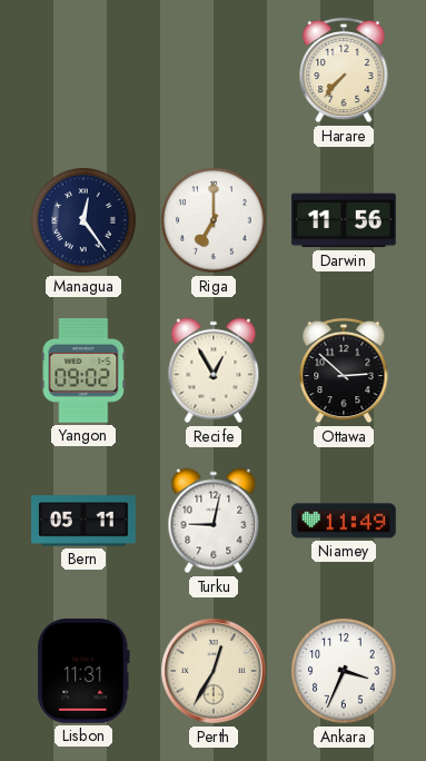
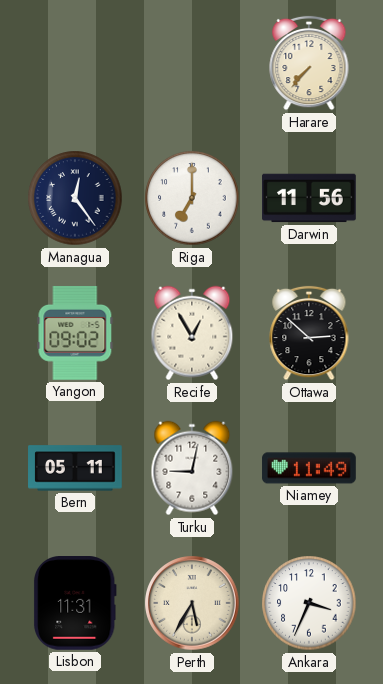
Perth: 12:35 -> 5:35 (192, 603)
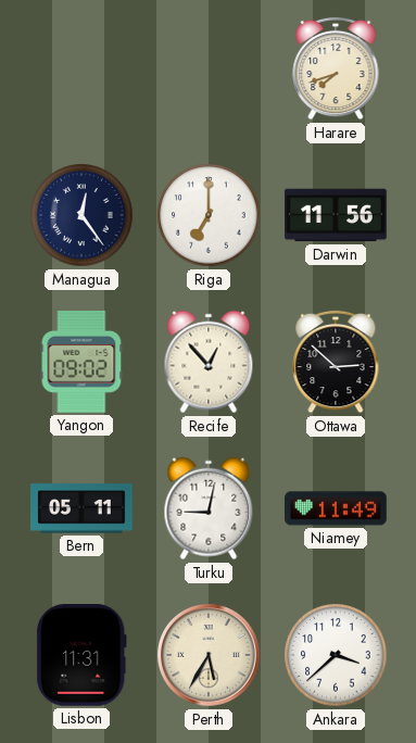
Harare: 7:37 -> 7:42 (336, 68)
Recife: 12:55 -> 12:53 (209, 362)
Ankara: 3:34 -> 3:38 (336, 655)
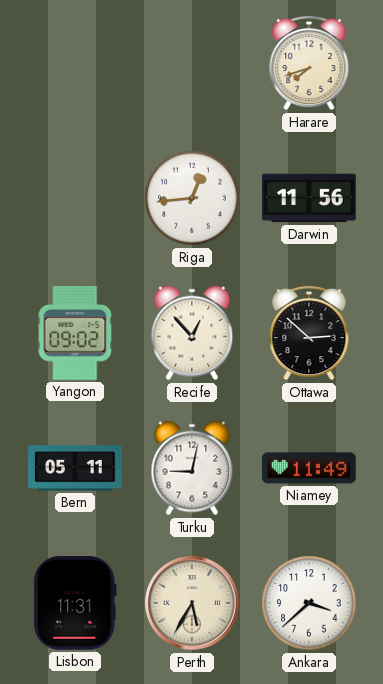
Managua: 12:24 -> none (81, 215)
Riga: 7:00 -> 12:44 (192, 198)
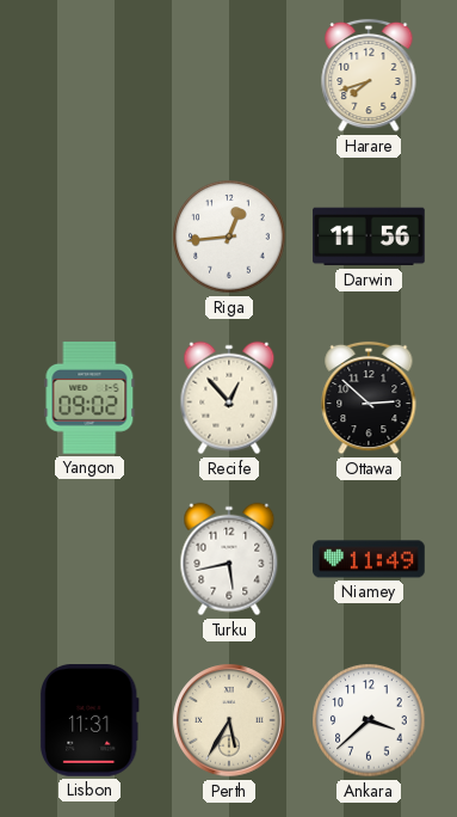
Bern: 05:11 -> none (75, 468)
Turku: 9:02 -> 5:43 (229, 559)
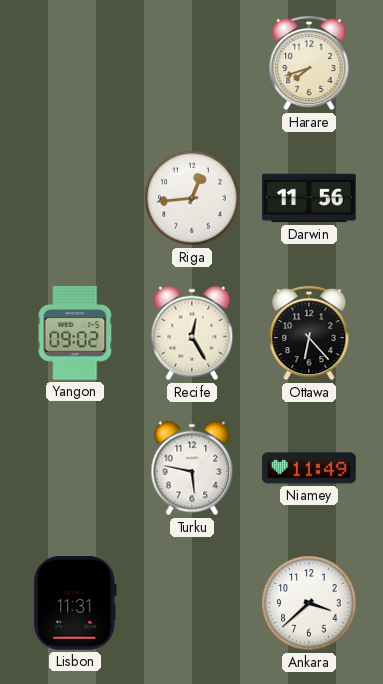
Recife: 12:53 -> 12:25 (192, 333)
Ottawa: 2:52 -> 6:23 (309, 333)
Turku: 5:43 -> 5:47 (192, 468)
Perth: 5:35 -> none (229, 720)
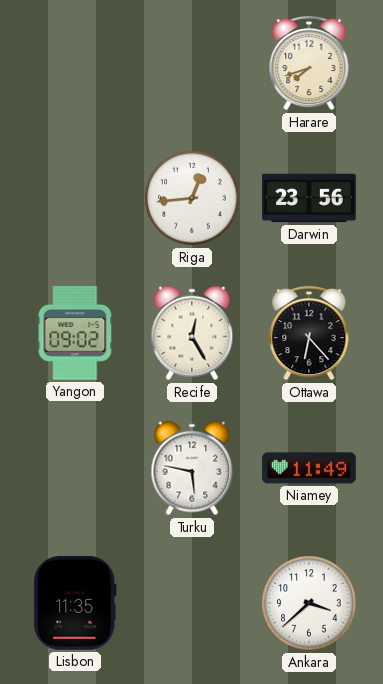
Darwin: 11:56 -> 23:56 (309, 198)
Lisbon: 11:31 -> 11:35 (75, 604)
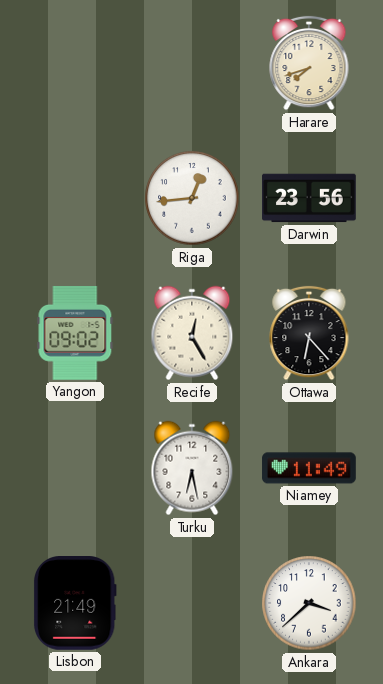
Turku: 5:47 -> 6:28 (192, 468)
Lisbon: 11:35 -> 21:49 (75, 604)
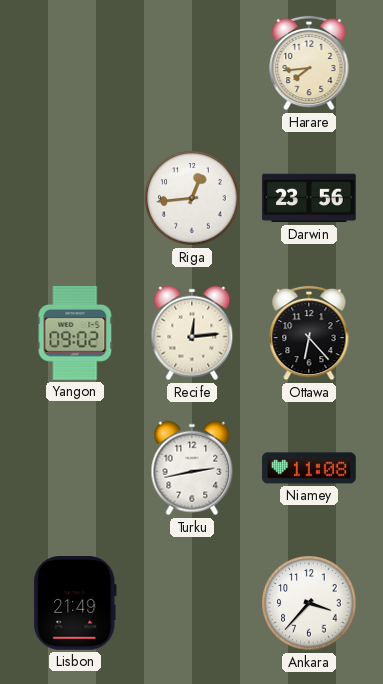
Harare: 7:42 -> 7:44 (309, 63)
Recife: 12:25 -> 12:14 (192, 333)
Turku: 6:28 -> 2:43 (192, 468)
Niamey: 11:49 -> 11:08 (309, 468)
Ankara: 3:38 -> 3:37 (309, 603)
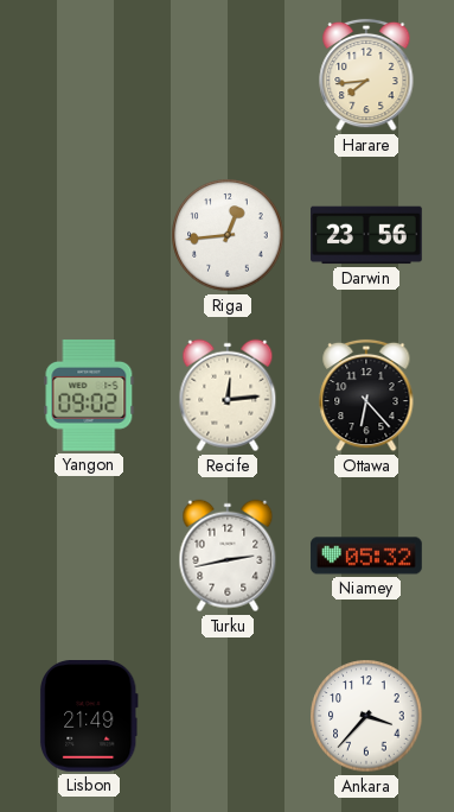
Niamey: 11:08 -> 05:32 (366, 556)
